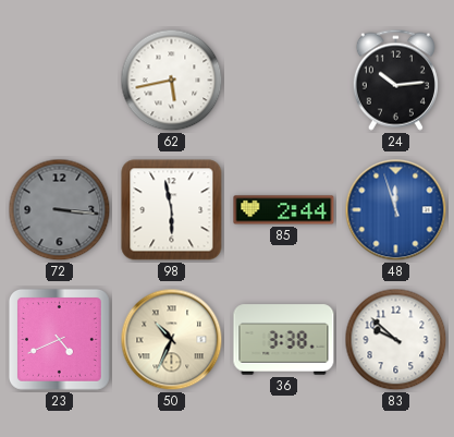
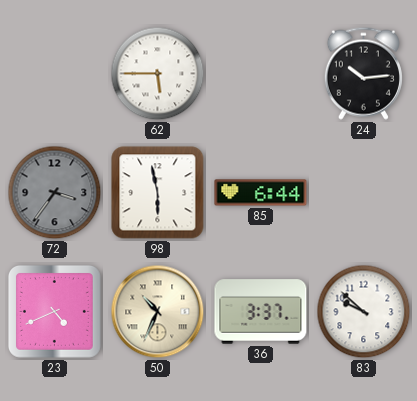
62: 5:43 -> 5:45 (158, 74)
72: 3:16 -> 3:36 (55, 193)
85: 2:44 -> 6:44 (261, 193)
48: 11:57 -> none (396, 210)
36: 3:38 -> 3:37 (261, 312)
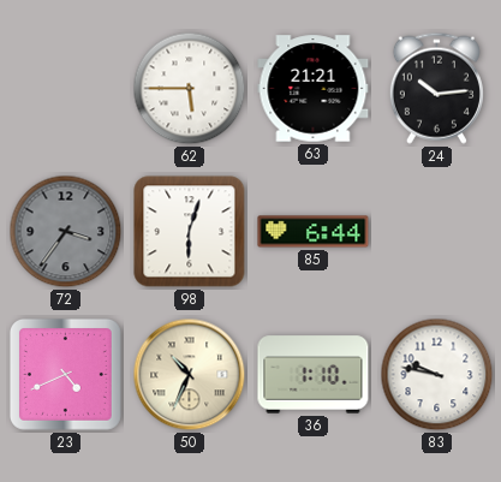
63: none -> 21:21 (314, 89)
98: 5:58 -> 6:03 (190, 232)
36: 3:37 -> 1:10 (314, 375)
83: 9:52 -> 9:47 (437, 375)
